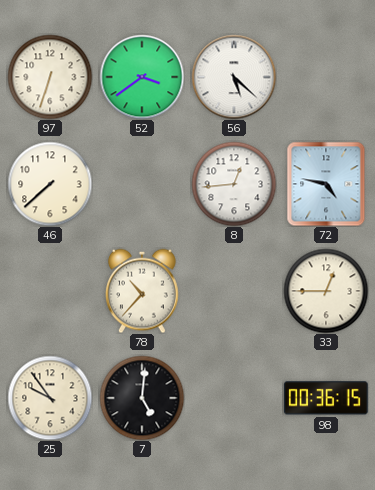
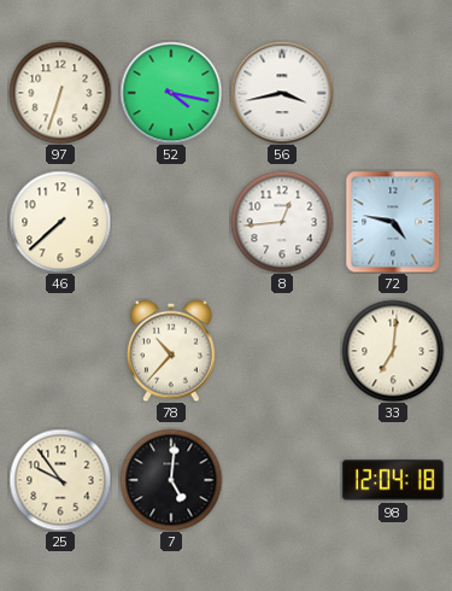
52: 3:39 -> 4:17 (171, 93)
56: 5:22 -> 3:43 (282, 93)
33: 12:45 -> 7:01 (393, 351)
98: 00:36 -> 12:04 (393, 480)
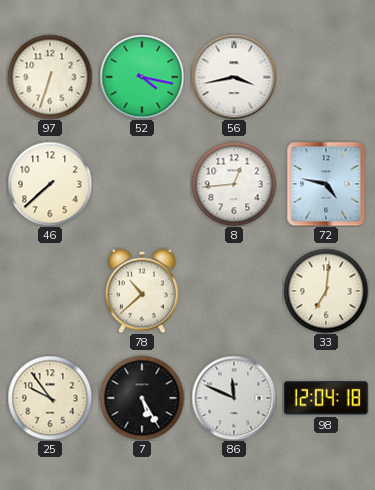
78: 10:37 -> 10:38 (143, 291)
7: 5:01 -> 5:25 (142, 398)
86: none -> 11:49 (234, 398)
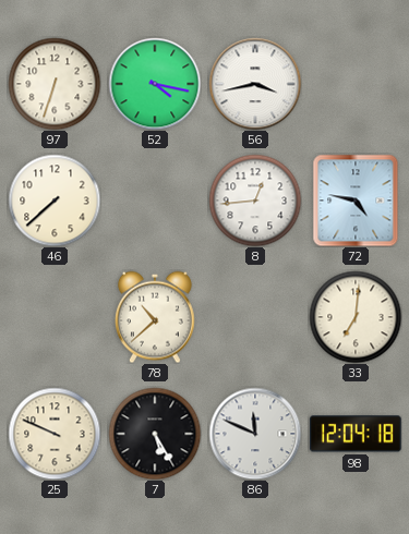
25: 9:54 -> 9:49 (55, 434)
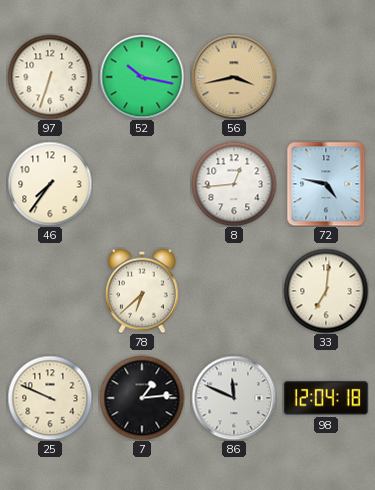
52: 4:17 -> 10:17 (142, 77)
56 dial: white -> champagne (234, 77)
46: 7:38 -> 7:36 (50, 184)
78: 10:38 -> 6:38 (143, 291)
7: 5:25 -> 1:14 (142, 398)
